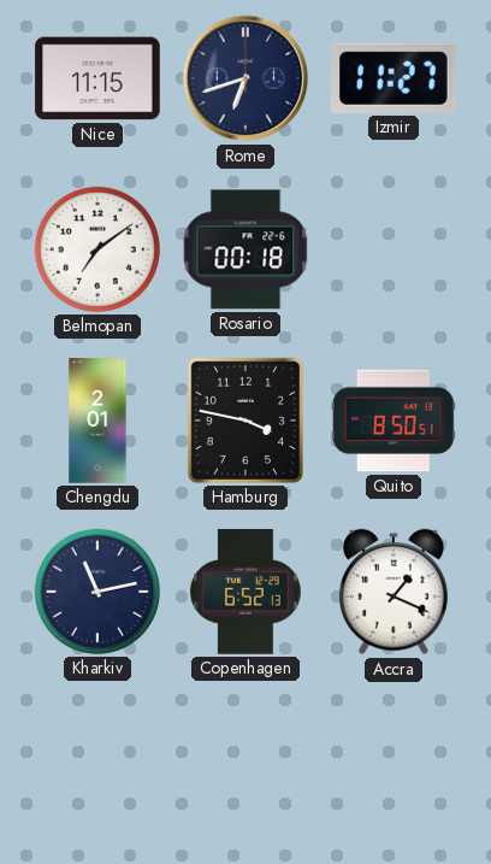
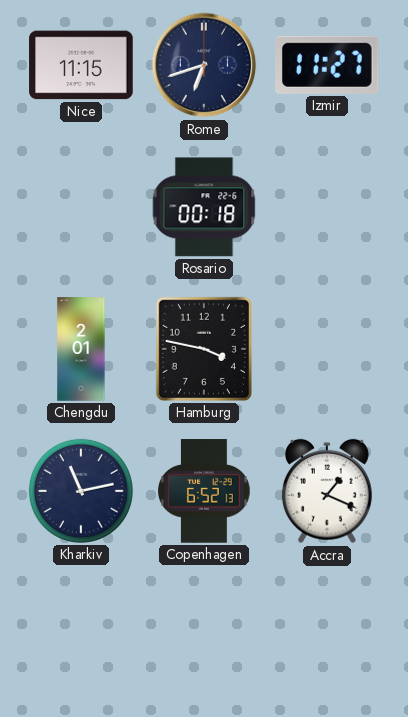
Belmopan: 7:09 -> none (97, 249)
Quito: 8:50 -> none (394, 421)
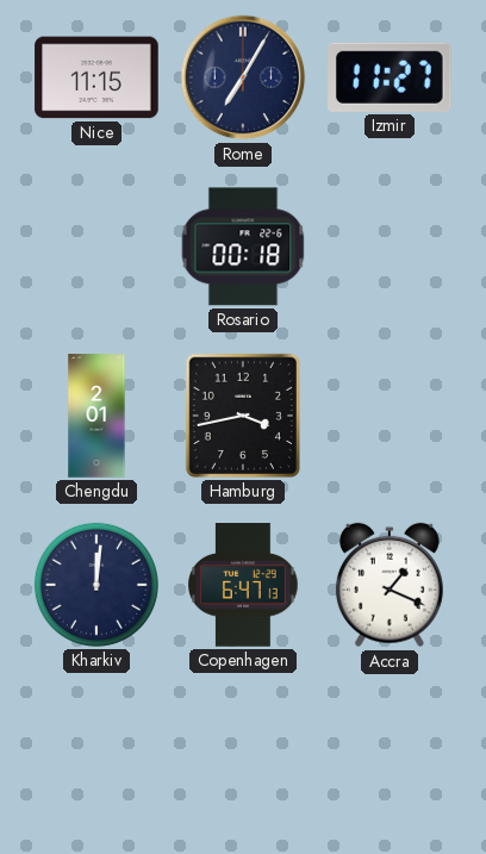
Rome: 6:42 -> 7:05 (243, 77)
Hamburg: 3:47 -> 3:43 (243, 416)
Kharkiv: 11:13 -> 12:01 (96, 585)
Copenhagen: 6:52 -> 6:47 (243, 585)
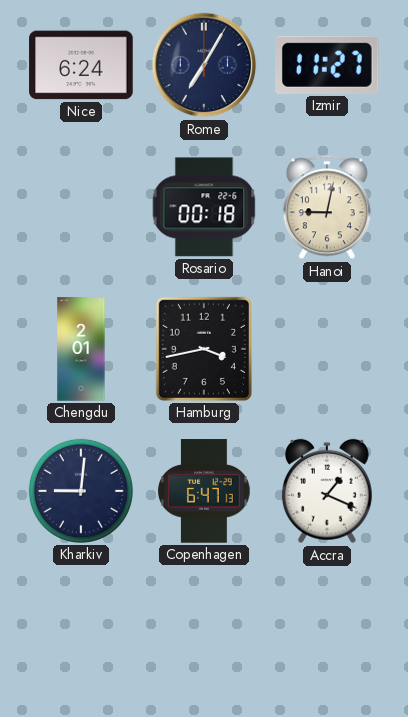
Nice: 11:15 -> 6:24 (81, 65)
Hanoi: none -> 9:02 (327, 207)
Kharkiv: 12:01 -> 9:01 (81, 491)
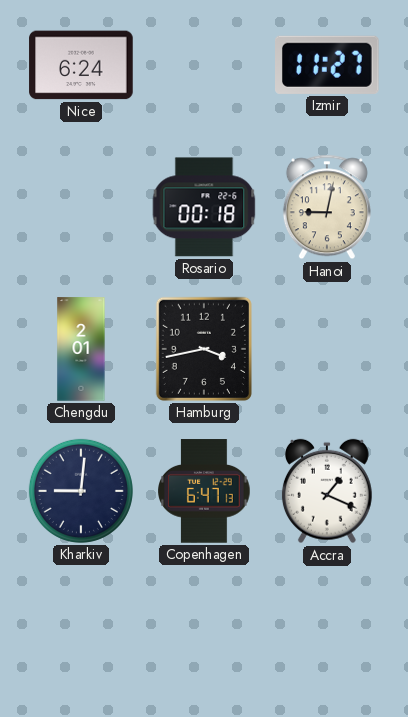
Rome: 7:05 -> none (204, 65)
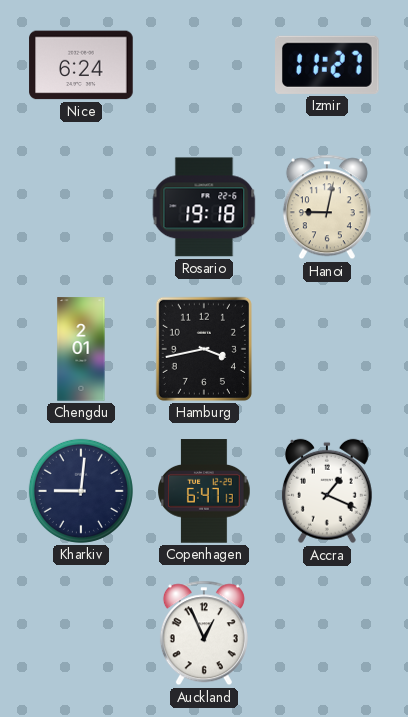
Rosario: 00:18 -> 19:18 (204, 207)
Auckland: none -> 12:56 (204, 633)
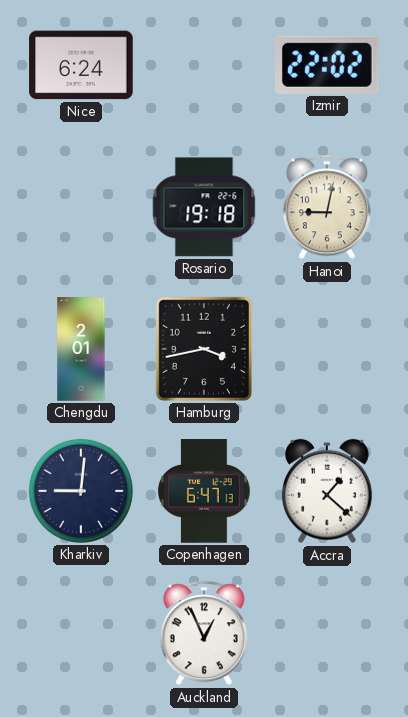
Izmir: 11:27 -> 22:02 (328, 65)
Accra: 1:19 -> 1:22 (327, 491)
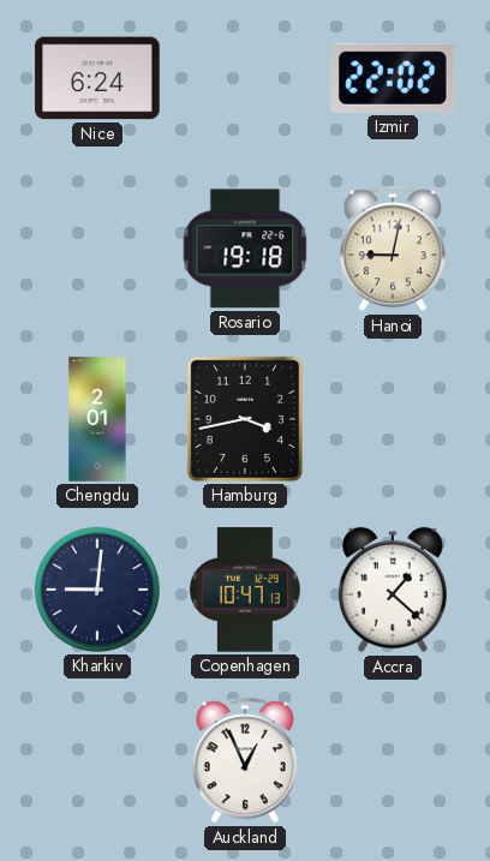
Copenhagen: 6:47 -> 10:47 (245, 590)
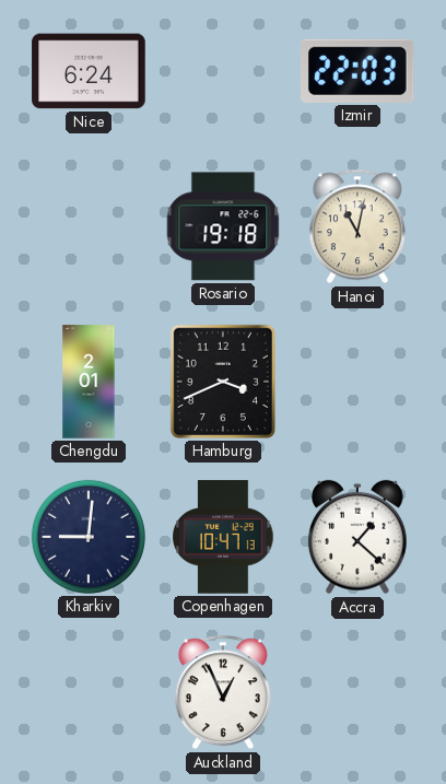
Izmir: 22:02 -> 22:03 (359, 71)
Hanoi: 9:02 -> 11:02 (357, 226)
Hamburg: 3:43 -> 3:41 (223, 382)
